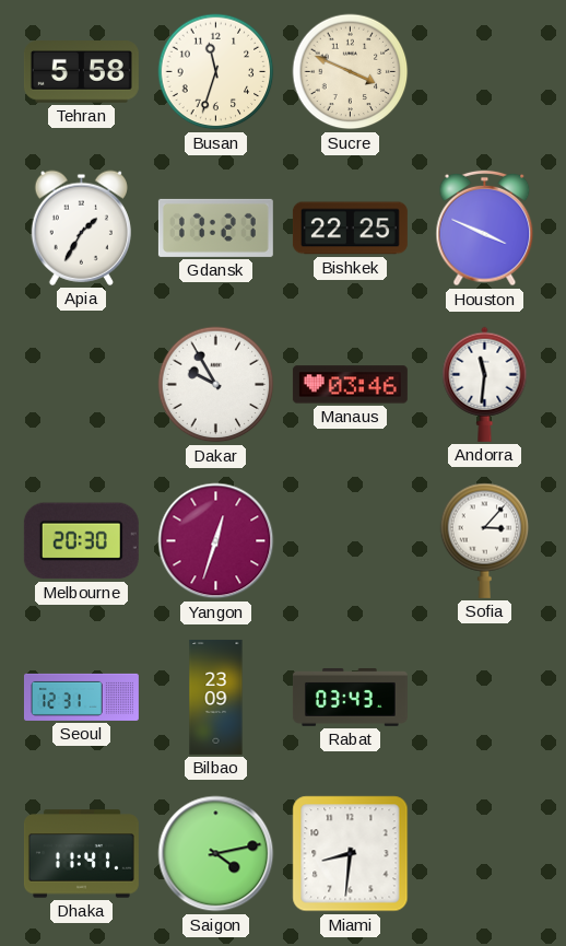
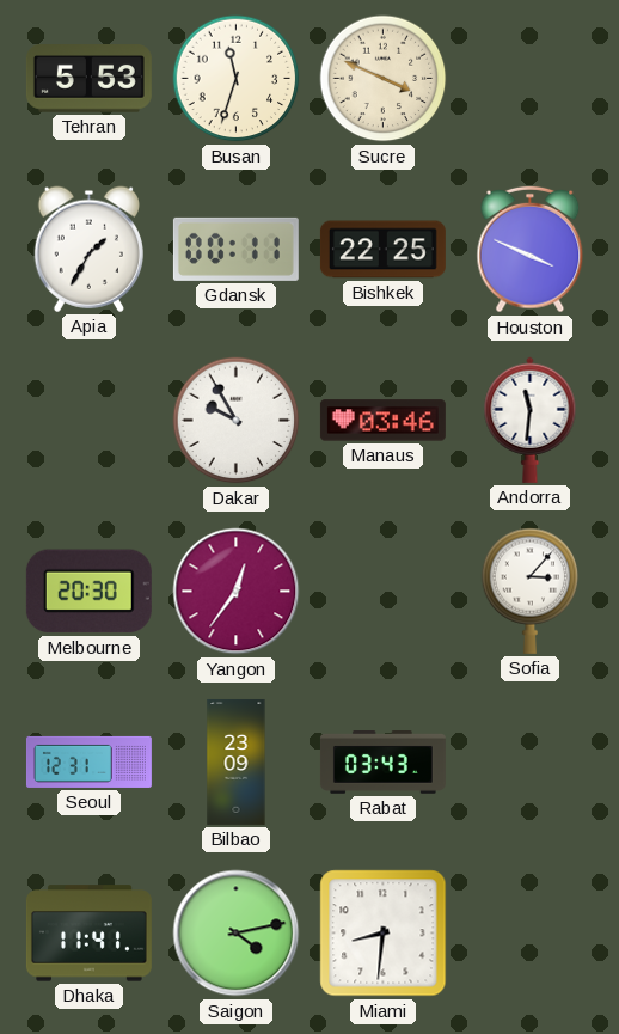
Tehran: 5:58 -> 5:53 (88, 79)
Gdansk: 17:27 -> 00:11 (235, 249)
Yangon: 12:33 -> 12:36 (237, 592)
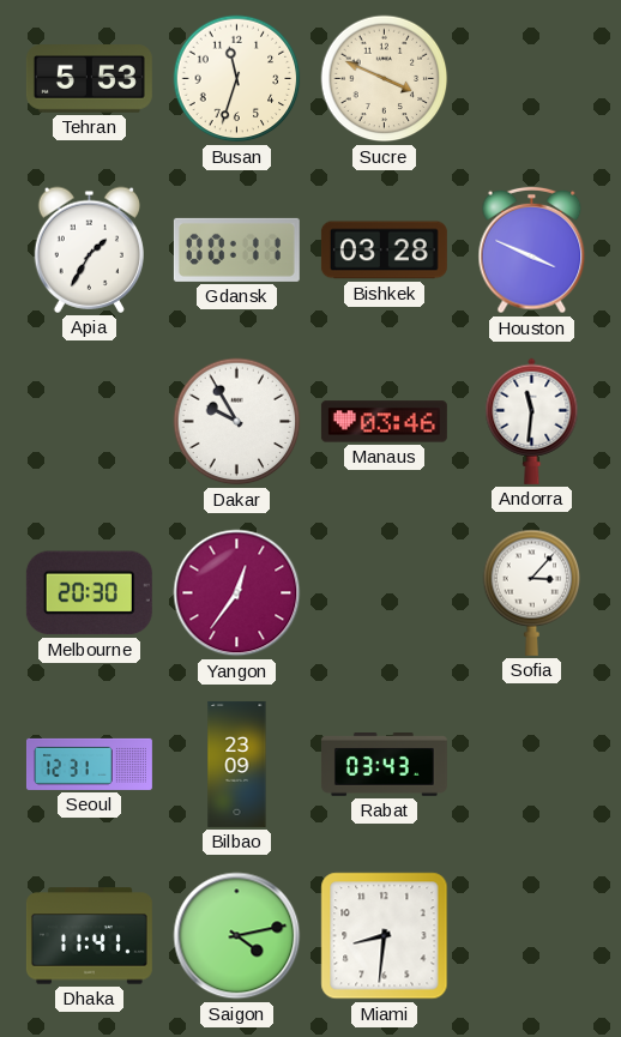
Bishkek: 22:25 -> 03:28 (384, 251)
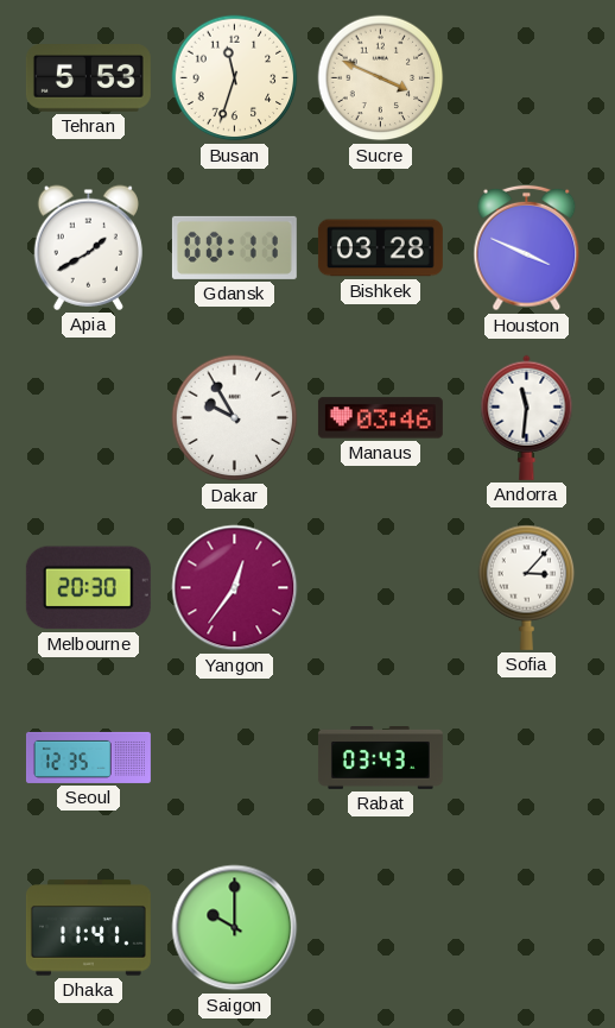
Apia: 1:35 -> 1:40 (88, 247)
Seoul: 12:31 -> 12:35 (88, 757)
Bilbao: 23:09 -> none (237, 764)
Saigon: 4:13 -> 10:00 (235, 928)
Miami: 8:31 -> none (385, 936)
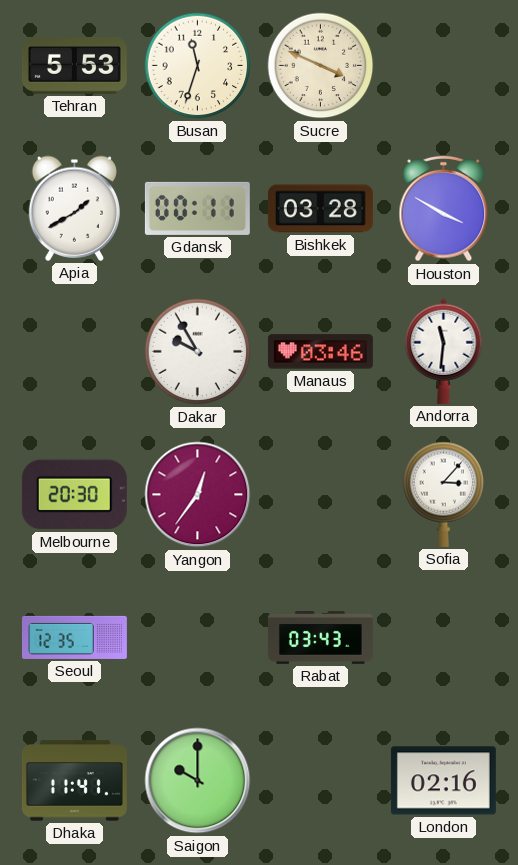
Houston: 3:49 -> 3:50 (444, 209)
London: none -> 02:16 (443, 781)
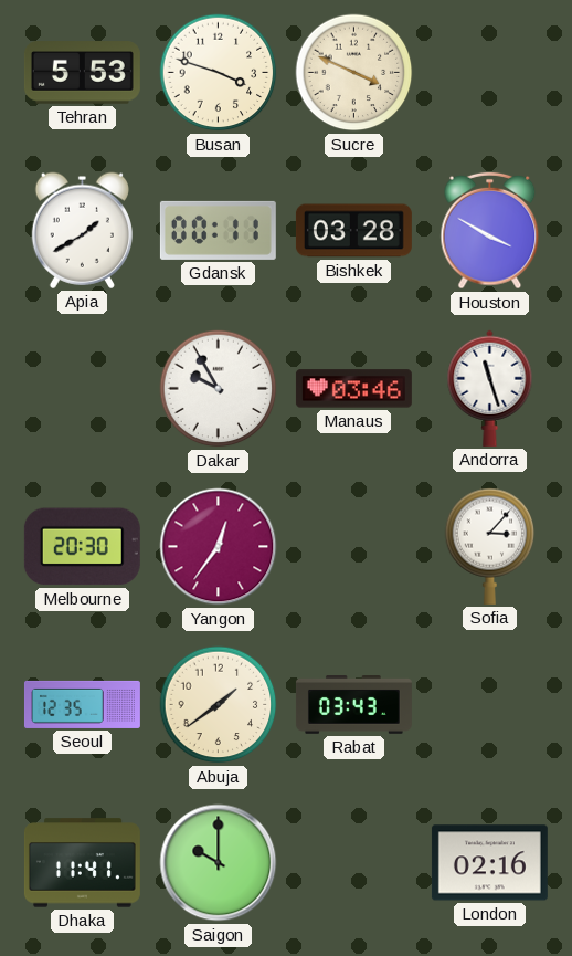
Busan: 11:33 -> 3:48 (219, 73)
Andorra: 11:31 -> 11:27 (490, 388)
Abuja: none -> 1:39 (219, 705)
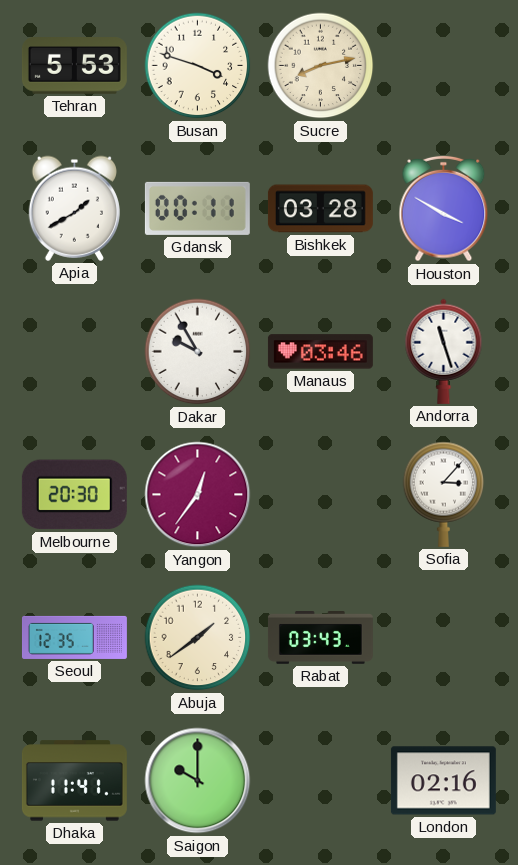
Sucre: 3:49 -> 8:13 (321, 66)
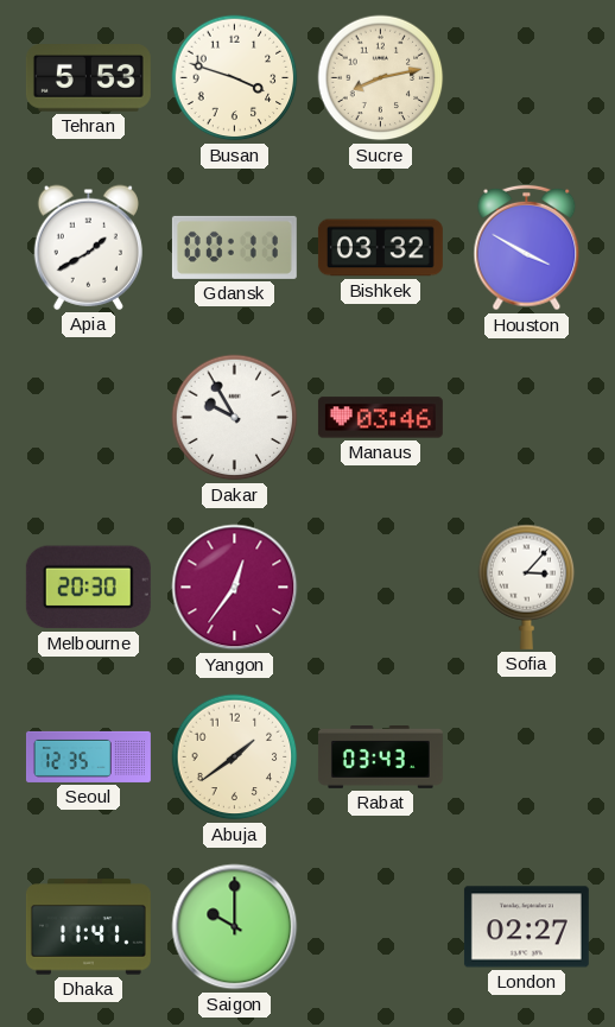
Bishkek: 03:28 -> 03:32 (380, 248)
Andorra: 11:27 -> none (444, 351)
London: 02:16 -> 02:27 (526, 927)
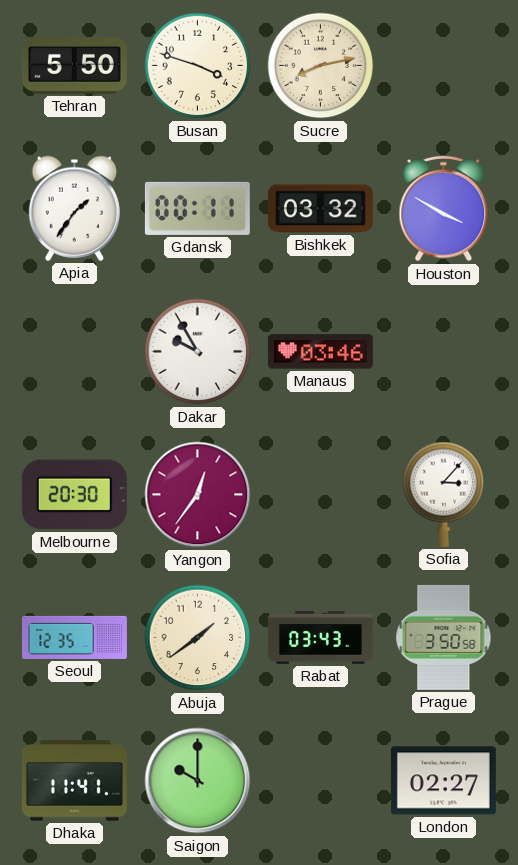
Tehran: 5:53 -> 5:50 (74, 66)
Apia: 1:40 -> 1:36 (74, 208)
Prague: none -> 3:50 (444, 637)
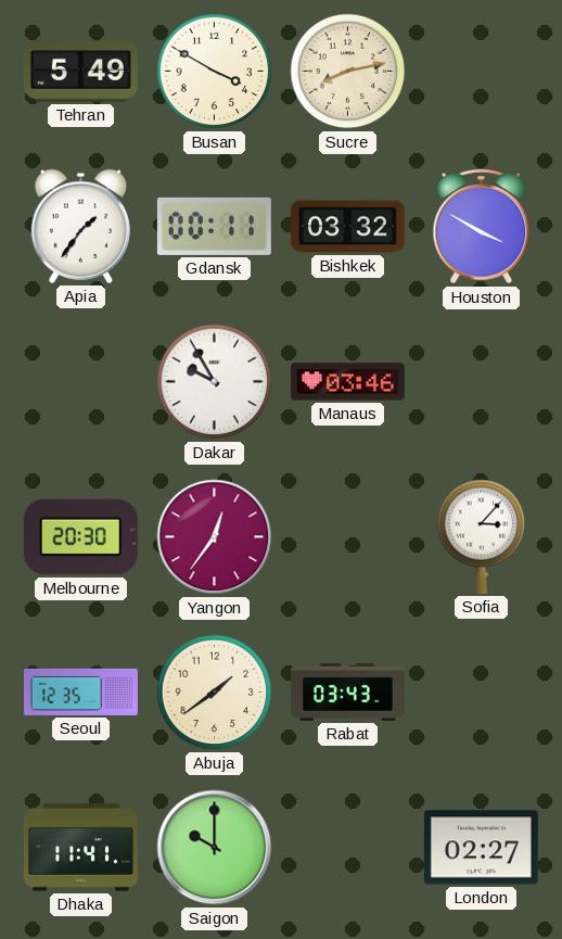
Tehran: 5:50 -> 5:49 (80, 72)
Busan: 3:48 -> 3:50 (215, 72)
Prague: 3:50 -> none (444, 637)
